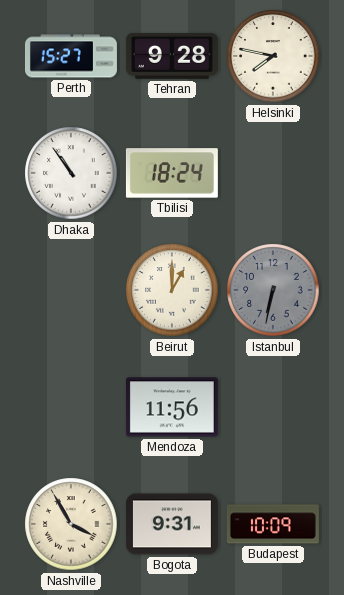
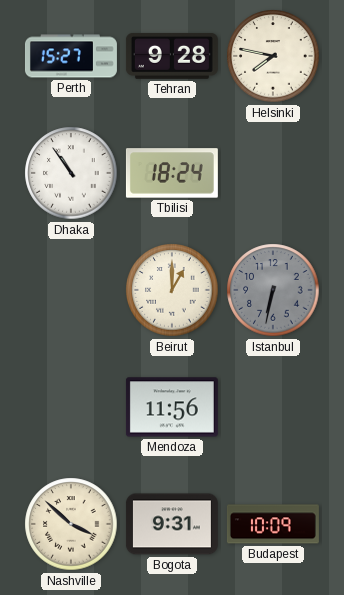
Nashville: 3:55 -> 3:52 (71, 524)
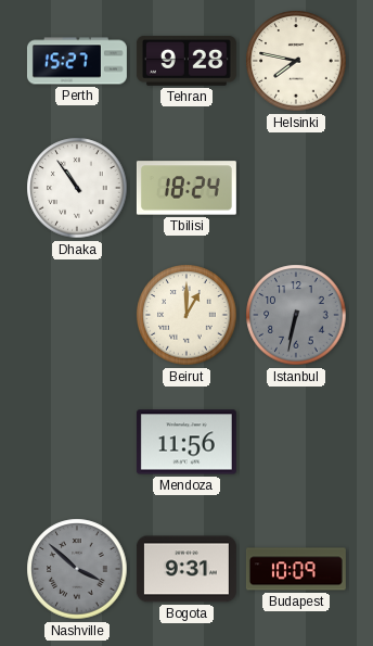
Nashville dial: cream -> grey (77, 569)
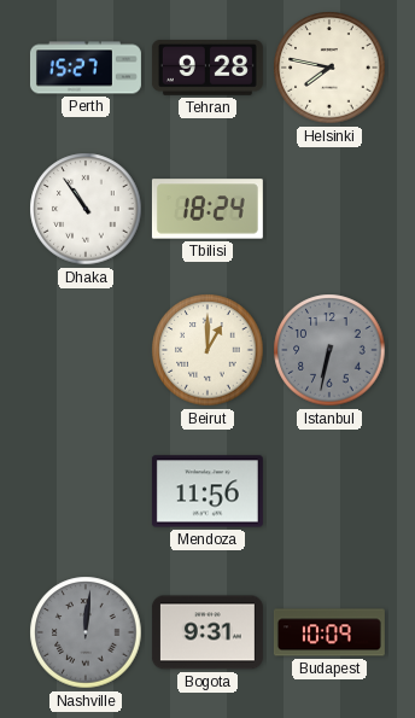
Nashville: 3:52 -> 12:01 (86, 632)
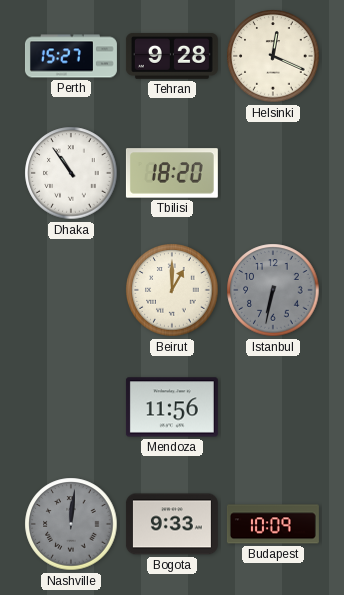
Helsinki: 7:47 -> 12:19 (273, 56)
Tbilisi: 18:24 -> 18:20 (172, 173)
Bogota: 9:31 -> 9:33 (172, 524)
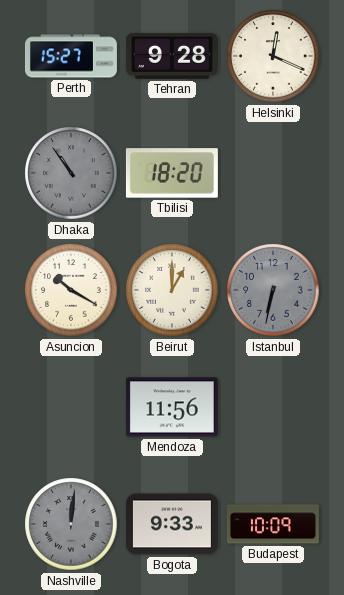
Dhaka dial: white -> grey (71, 173)
Asuncion: none -> 10:20 (71, 290)
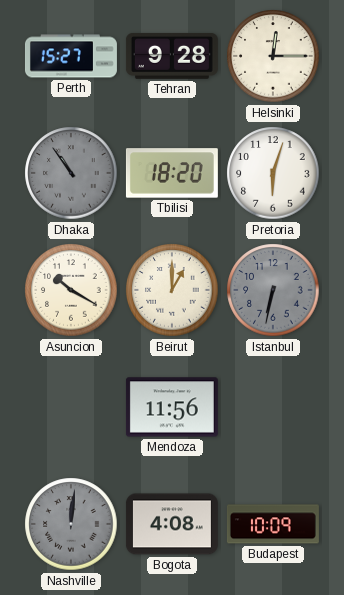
Helsinki: 12:19 -> 12:15 (273, 56)
Pretoria: none -> 6:03 (273, 173)
Bogota: 9:33 -> 4:08 (172, 524)
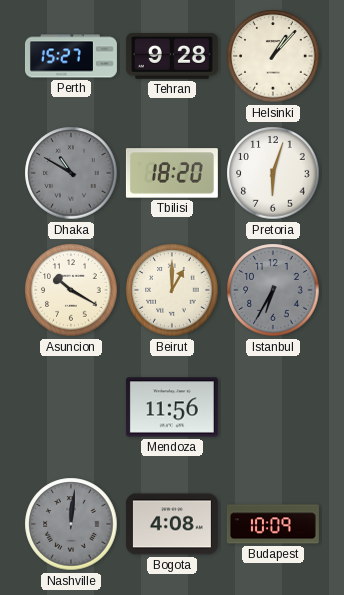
Helsinki: 12:15 -> 1:07 (273, 56)
Dhaka: 10:54 -> 10:50 (71, 173)
Istanbul: 6:32 -> 6:35 (273, 290)
